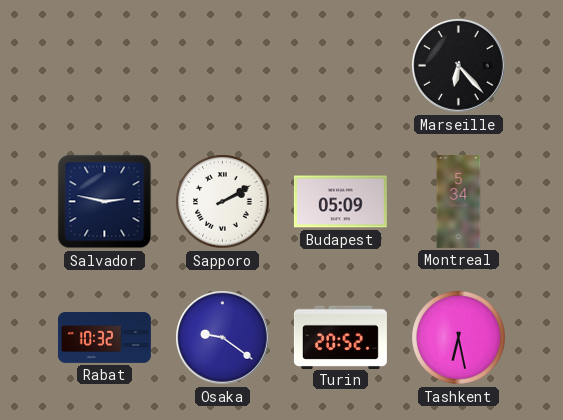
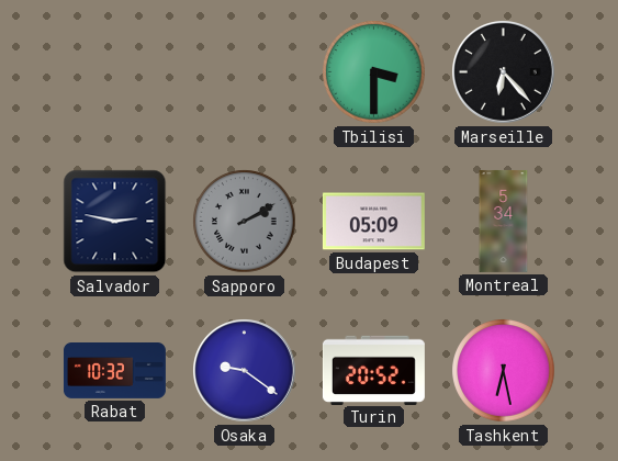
Tbilisi: none -> 3:30 (374, 72)
Sapporo dial: white -> grey (245, 222)
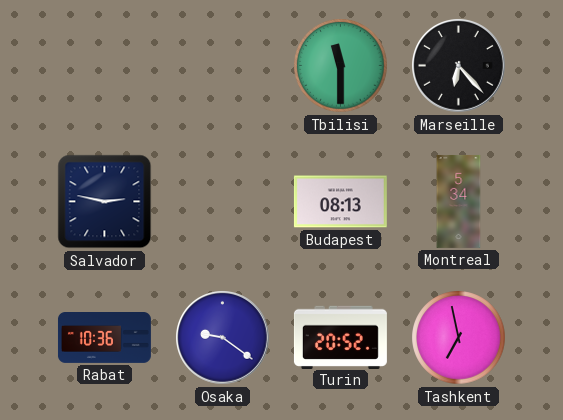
Tbilisi: 3:30 -> 11:30 (341, 66)
Sapporo: 2:10 -> none (245, 222)
Budapest: 05:09 -> 08:13 (340, 202)
Rabat: 10:32 -> 10:36 (104, 338)
Tashkent: 6:28 -> 6:58 (459, 338)
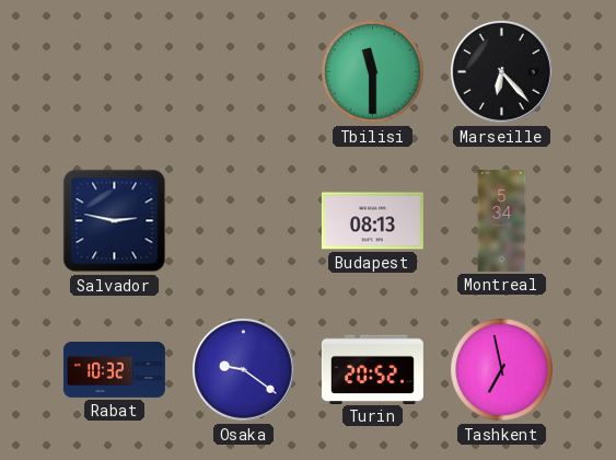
Rabat: 10:36 -> 10:32 (114, 370)
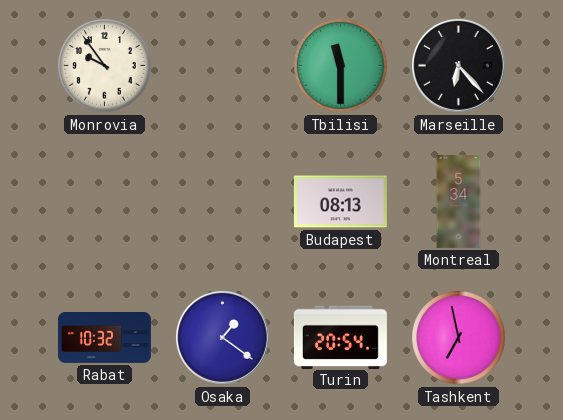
Monrovia: none -> 9:54 (105, 66)
Salvador: 2:47 -> none (115, 221)
Osaka: 9:21 -> 1:21 (223, 338)
Turin: 20:52 -> 20:54 (340, 337)
